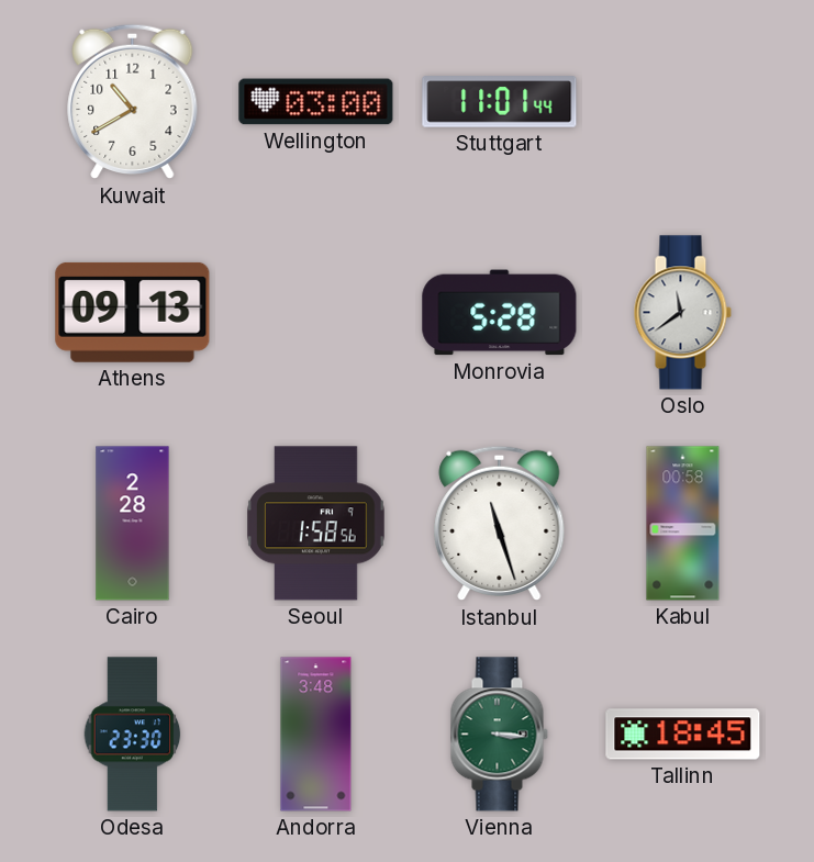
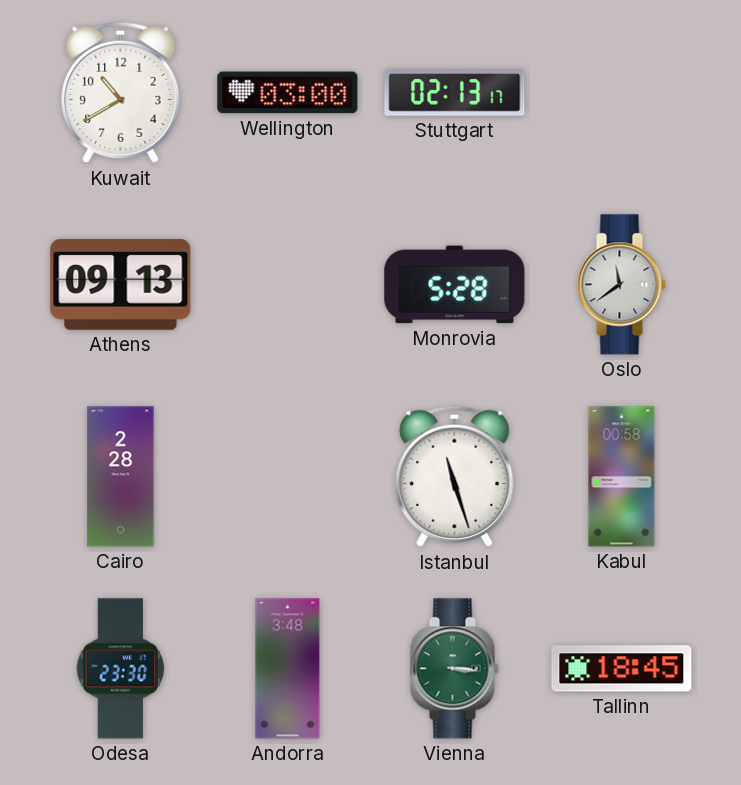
Stuttgart: 11:01 -> 02:13 (455, 93)
Seoul: 1:58 -> none (316, 524)
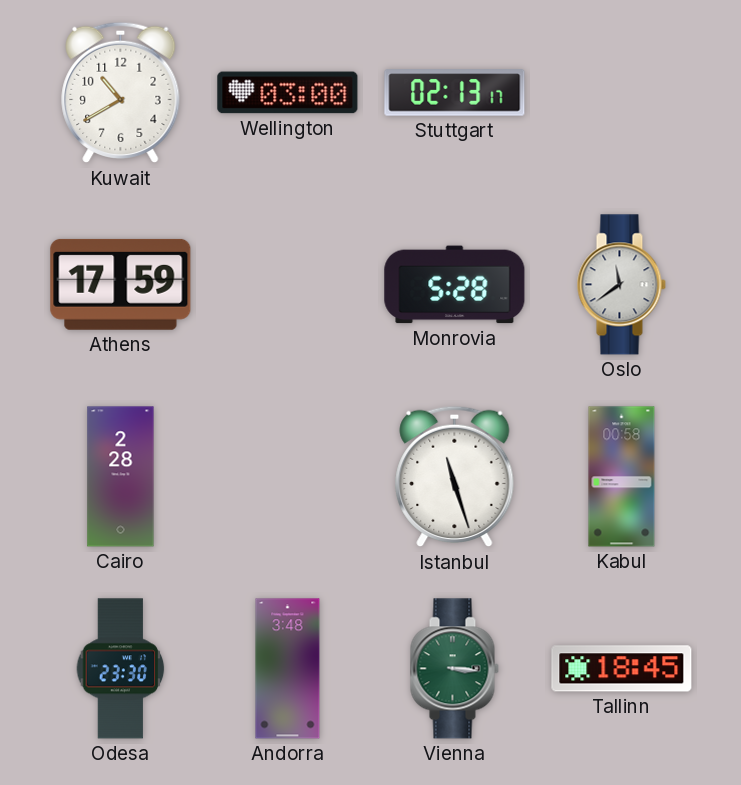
Athens: 09:13 -> 17:59 (121, 284)
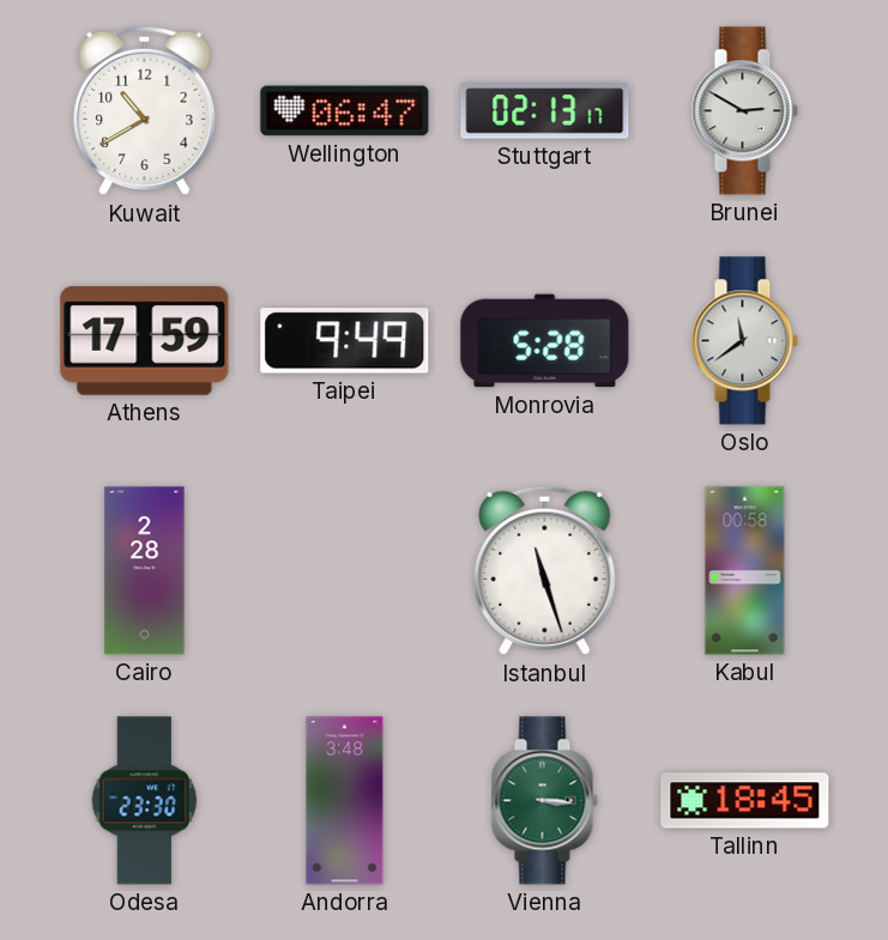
Wellington: 03:00 -> 06:47 (345, 111)
Brunei: none -> 2:50 (744, 111)
Taipei: none -> 9:49 (345, 341)
